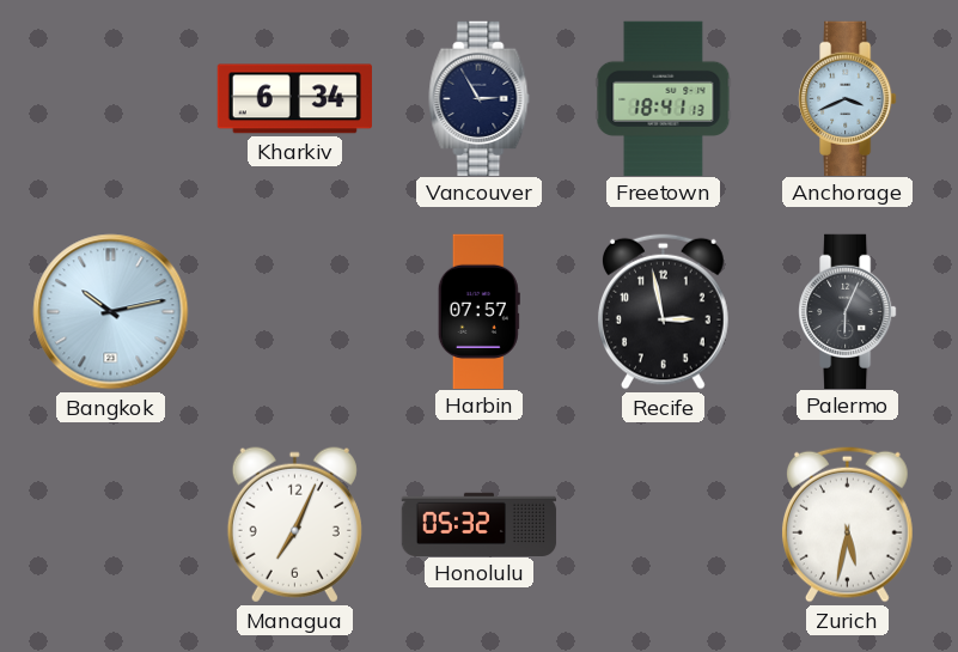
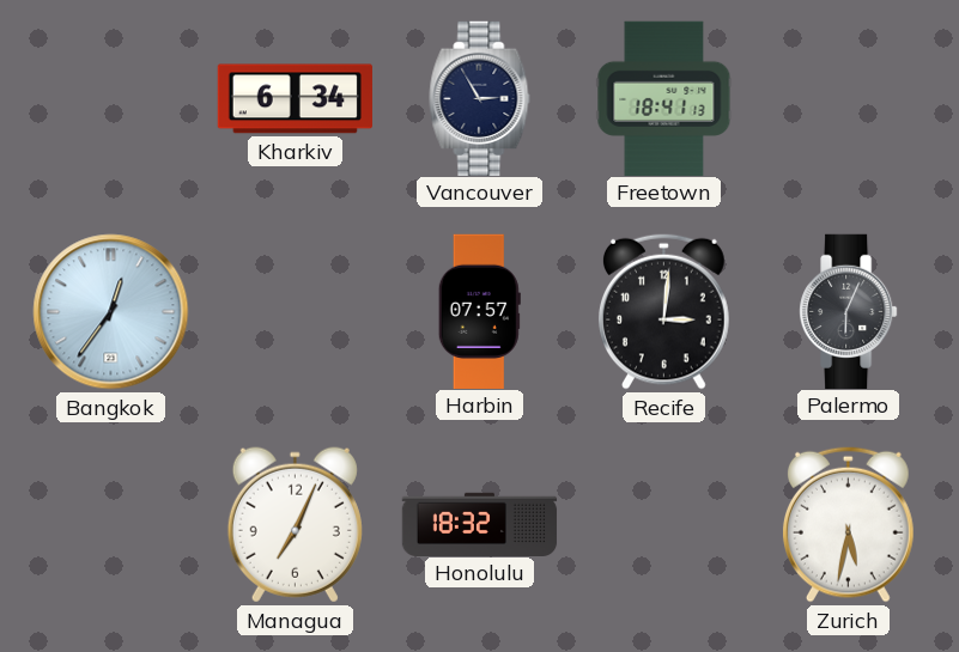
Anchorage: 3:41 -> none (848, 98)
Bangkok: 10:13 -> 12:36 (111, 312)
Recife: 2:58 -> 3:01 (663, 311)
Honolulu: 05:32 -> 18:32 (480, 524)
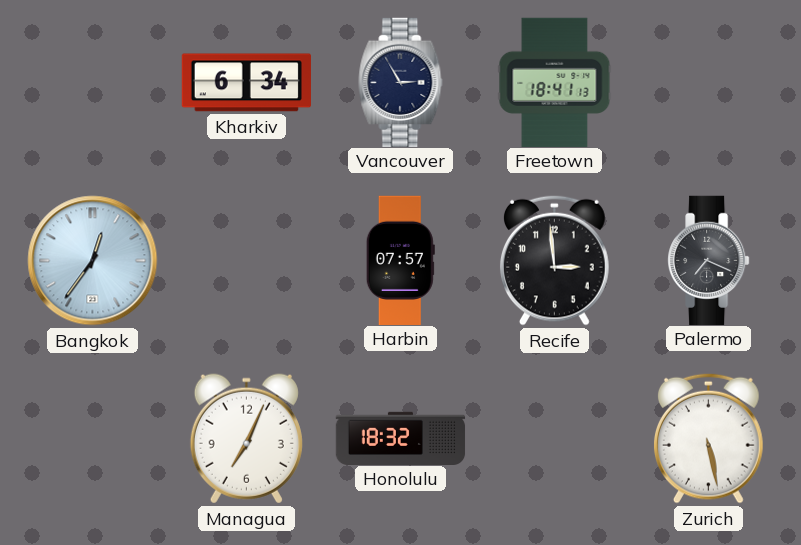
Recife: 3:01 -> 2:59 (554, 260)
Palermo: 6:04 -> 7:19 (709, 260)
Zurich: 5:32 -> 5:28 (708, 438)
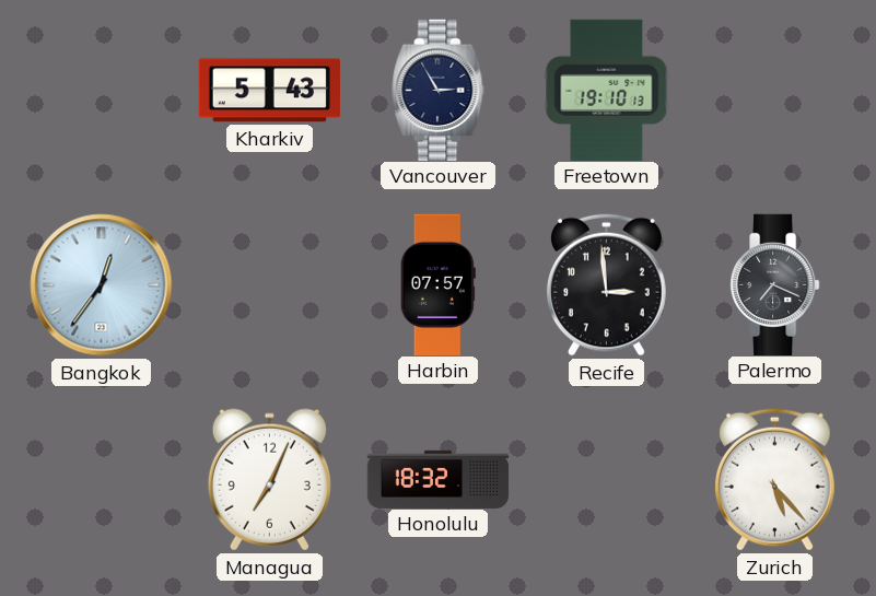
Kharkiv: 6:34 -> 5:43 (269, 91)
Freetown: 18:41 -> 19:10 (607, 90)
Zurich: 5:28 -> 5:23 (774, 479)
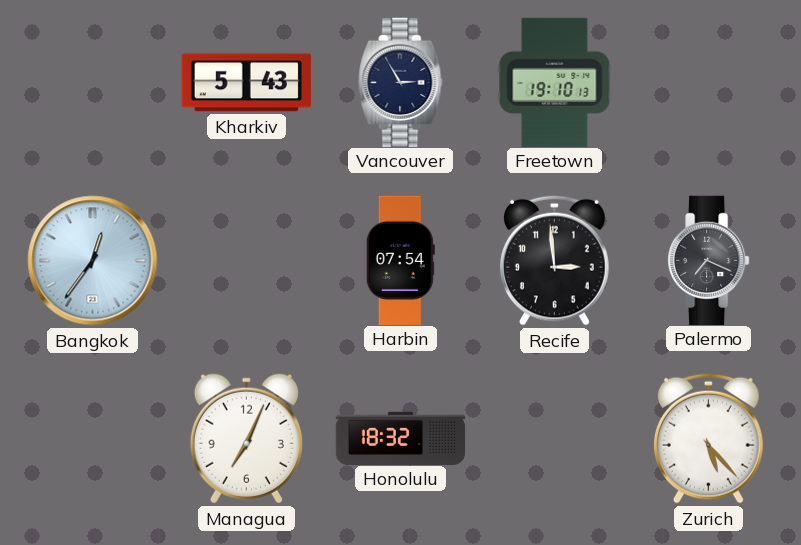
Harbin: 07:57 -> 07:54 (400, 260)
